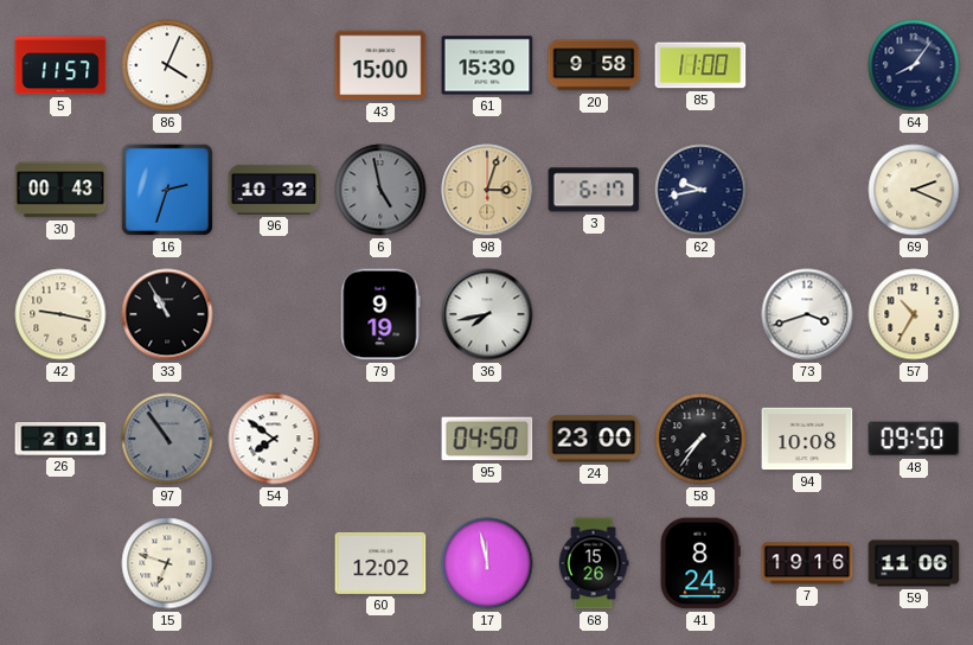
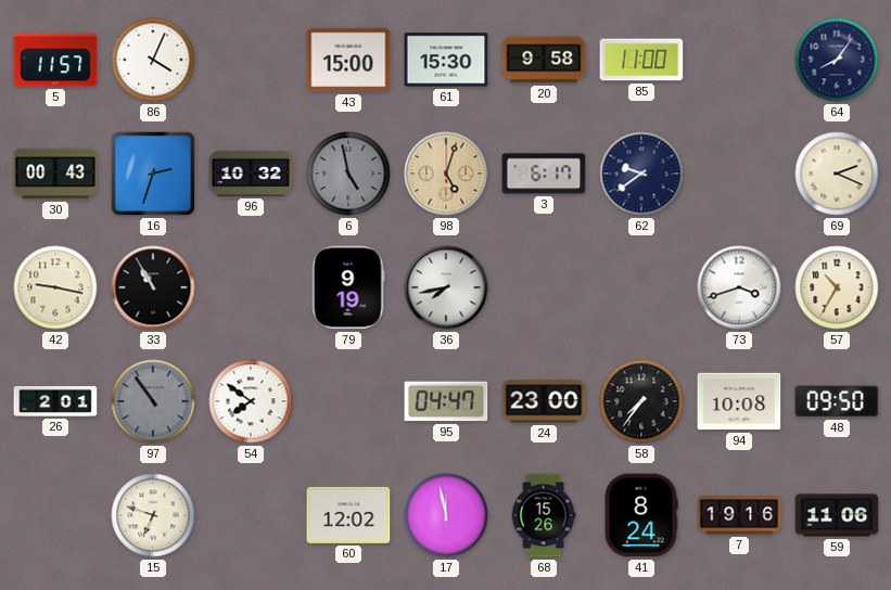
98: 3:03 -> 5:03 (446, 174)
62: 9:43 -> 9:39 (641, 174)
95: 04:50 -> 04:47 (446, 401)
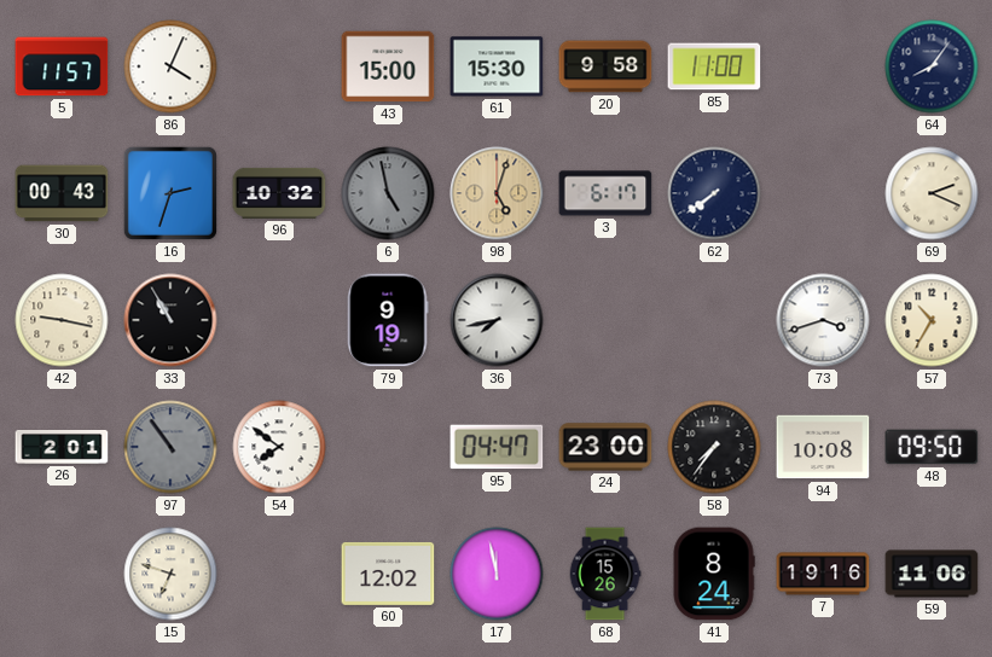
62: 9:39 -> 7:39 (714, 193)
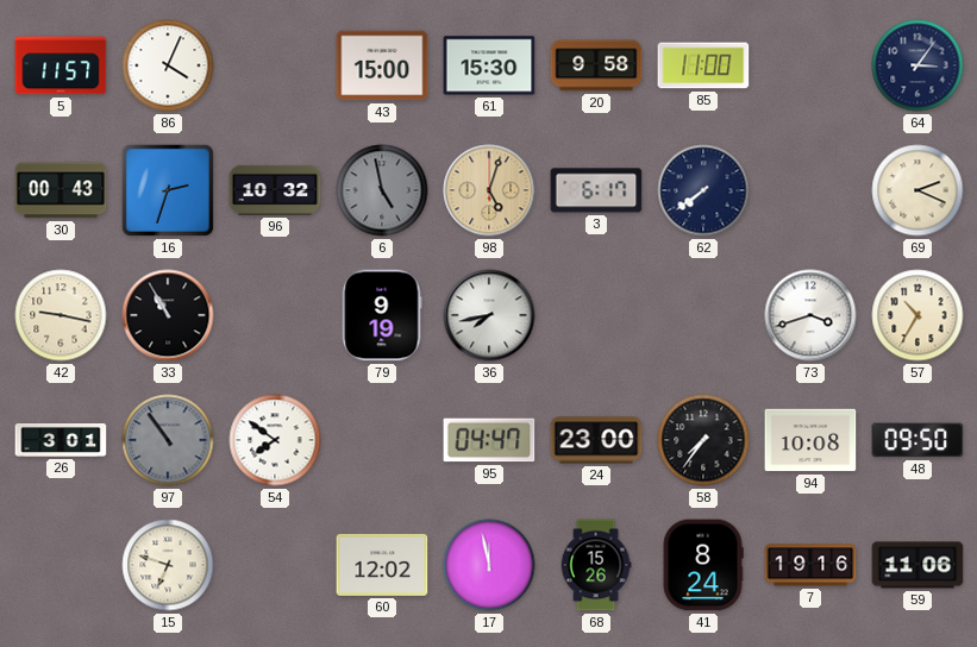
64: 8:06 -> 3:06 (917, 65)
26: 2:01 -> 3:01 (61, 441)
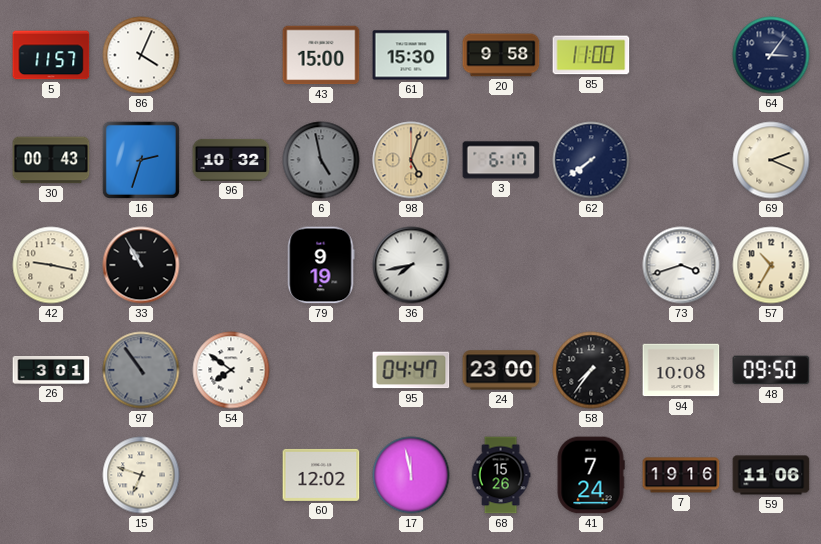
41: 8:24 -> 7:24 (591, 475)
